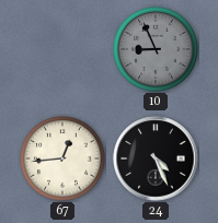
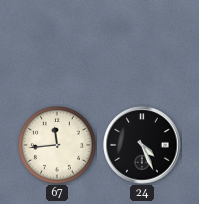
10: 8:56 -> none (156, 50)
67: 12:44 -> 11:44 (57, 146)
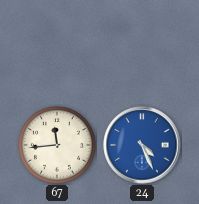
24 dial: black -> blue (142, 145)
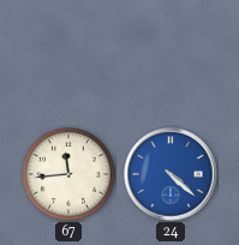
24: 4:26 -> 4:22 (171, 174)
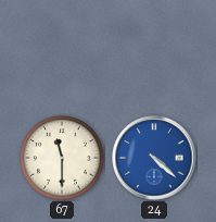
67: 11:44 -> 11:30 (62, 159)
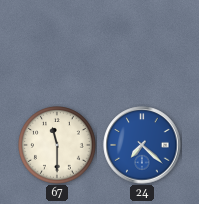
24: 4:22 -> 7:22 (142, 145)
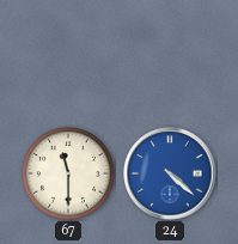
24: 7:22 -> 4:22 (170, 173)
